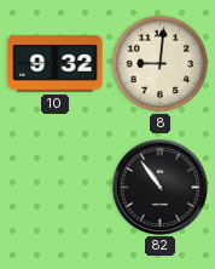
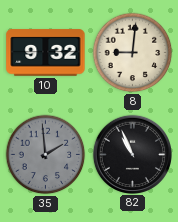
35: none -> 1:59 (46, 155)
82: 10:54 -> 10:56 (132, 154)
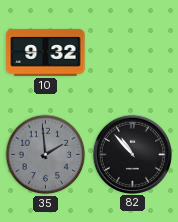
8: 9:01 -> none (133, 53)
82: 10:56 -> 10:53 (132, 154)
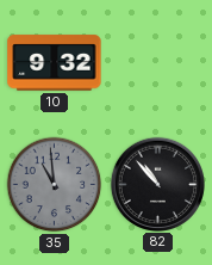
35: 1:59 -> 10:59 (55, 185)
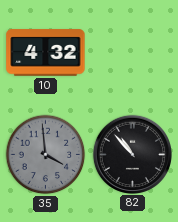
10: 9:32 -> 4:32 (46, 53)
35: 10:59 -> 3:59 (46, 155)
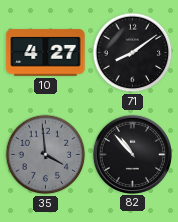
10: 4:32 -> 4:27 (46, 53)
71: none -> 8:09 (133, 53)
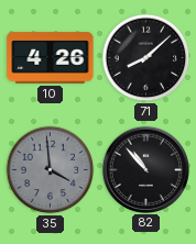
10: 4:27 -> 4:26 (51, 58)
71: 8:09 -> 8:08 (146, 58)
